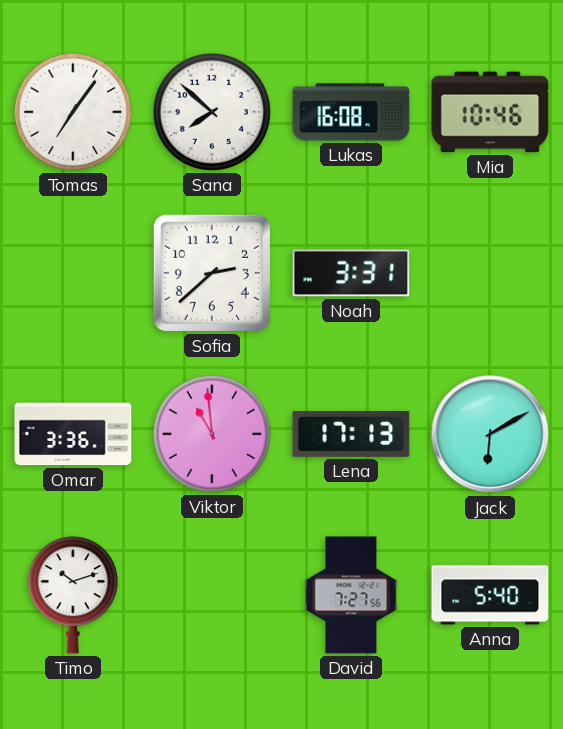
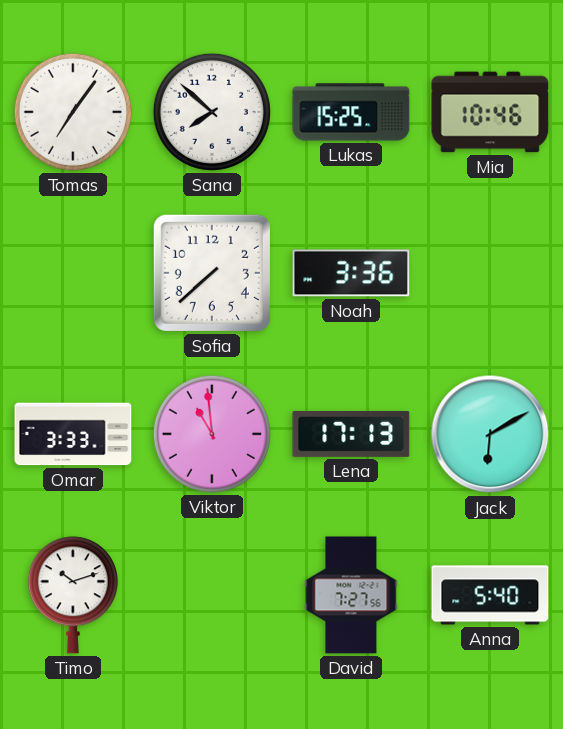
Lukas: 16:08 -> 15:25 (351, 112)
Sofia: 2:38 -> 7:38 (212, 273)
Noah: 3:31 -> 3:36 (351, 273)
Omar: 3:36 -> 3:33 (73, 434)
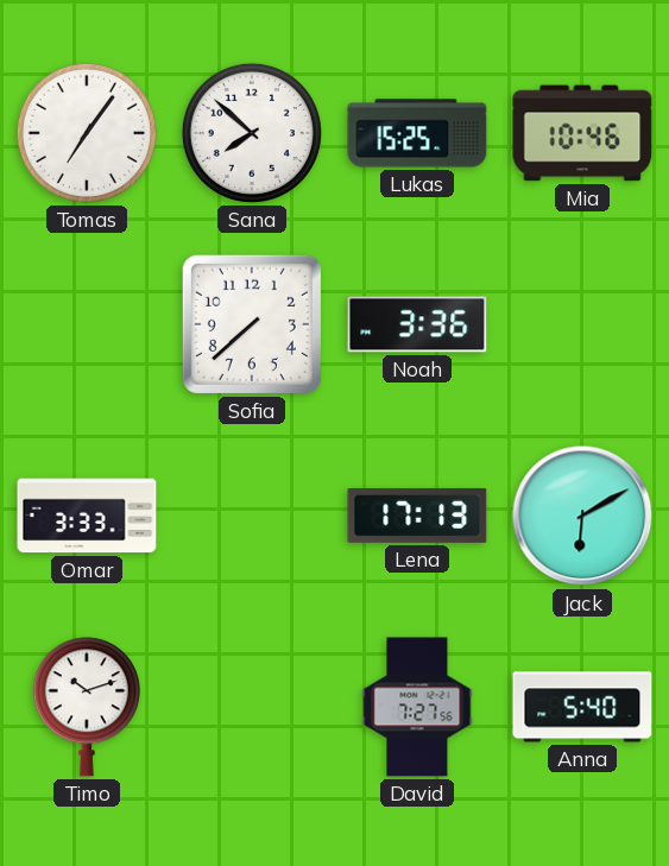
Viktor: 10:59 -> none (212, 434)
